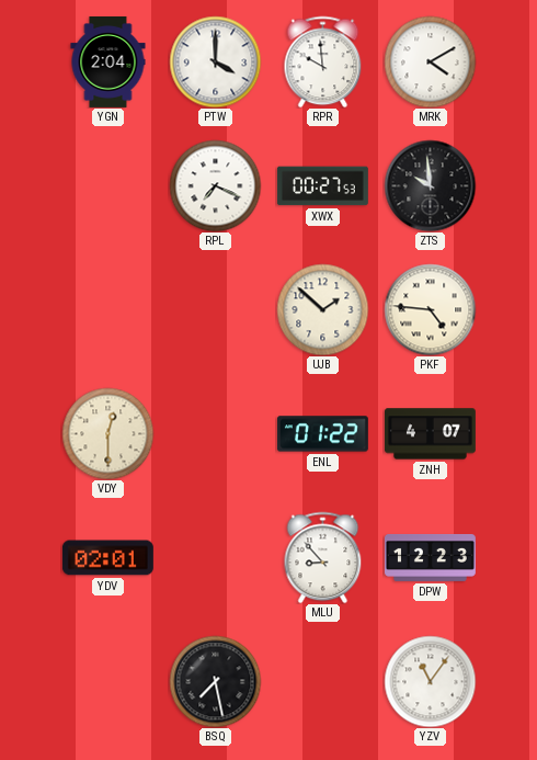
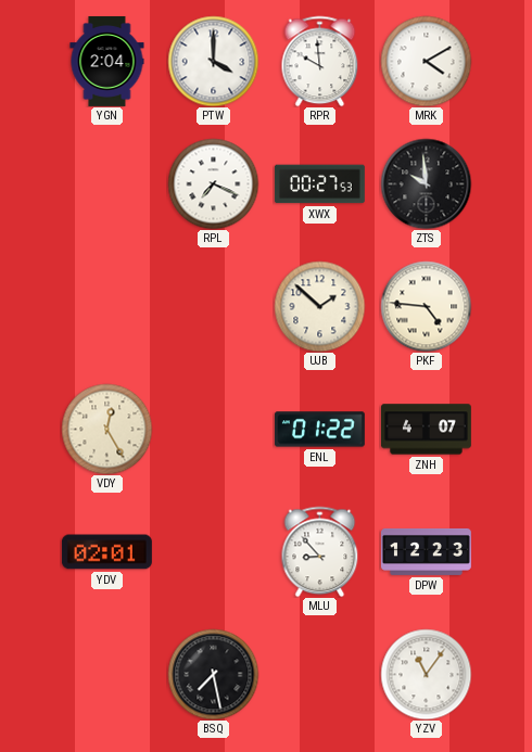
VDY: 12:30 -> 12:25 (106, 429)
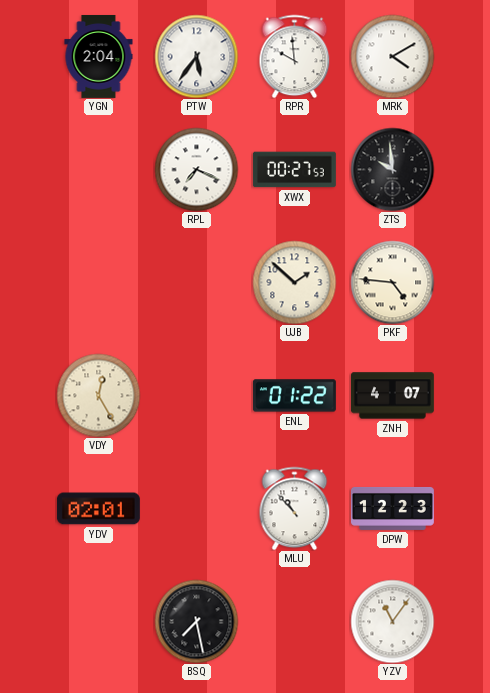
PTW: 4:00 -> 5:36 (196, 56)
MLU: 8:53 -> 10:53 (295, 508)
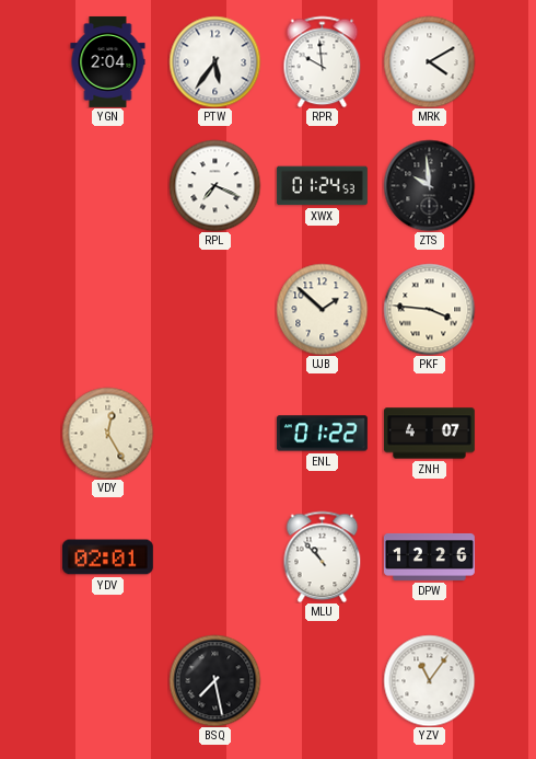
XWX: 00:27 -> 01:24 (322, 186)
PKF: 4:46 -> 3:46 (429, 309)
DPW: 12:23 -> 12:26 (429, 556)
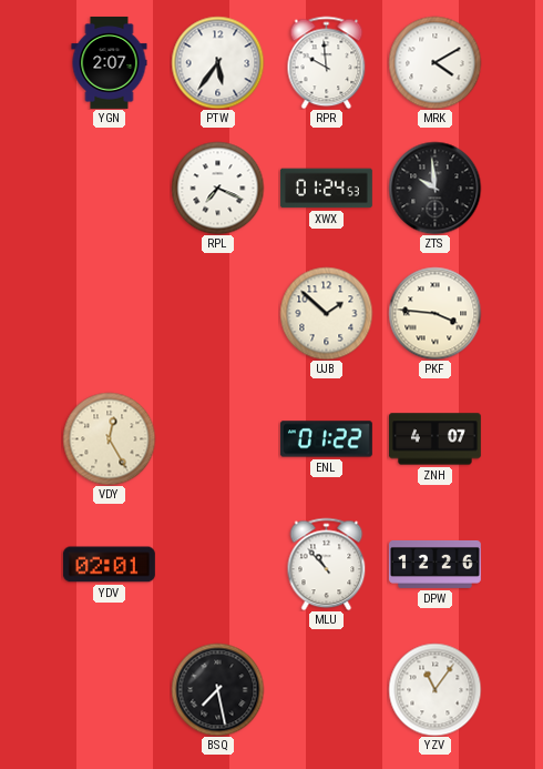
YGN: 2:04 -> 2:07 (110, 62)
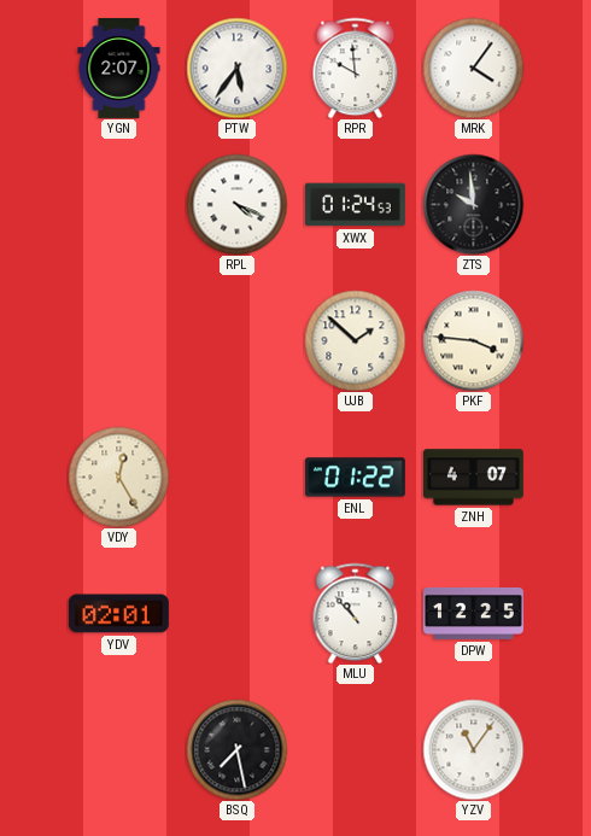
MRK: 4:10 -> 4:06 (473, 68)
RPL: 7:19 -> 4:19 (236, 204)
DPW: 12:26 -> 12:25 (473, 613)
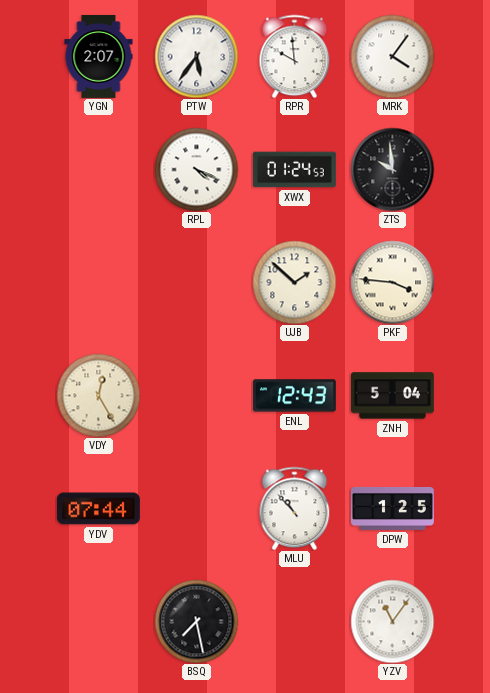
ENL: 01:22 -> 12:43 (294, 396)
ZNH: 4:07 -> 5:04 (392, 396)
YDV: 02:01 -> 07:44 (98, 509)
DPW: 12:25 -> 1:25 (392, 508)
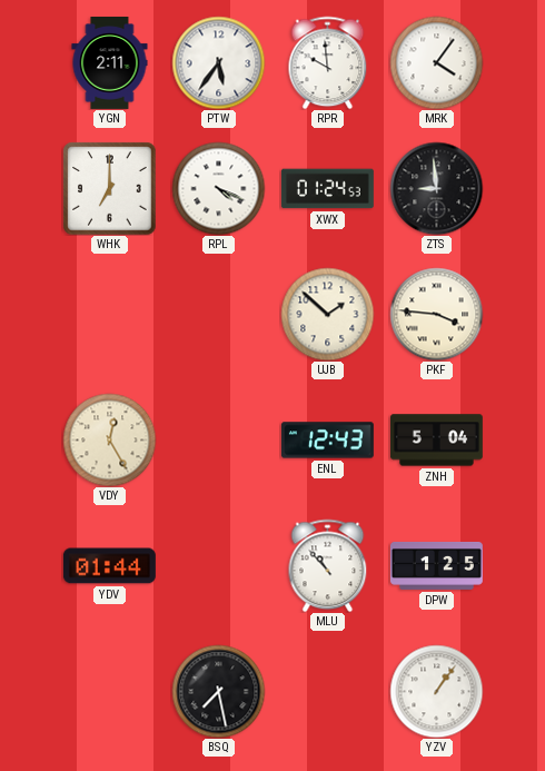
YGN: 2:07 -> 2:11 (110, 62)
WHK: none -> 7:00 (109, 188)
ZTS: 9:59 -> 8:59 (436, 188)
YDV: 07:44 -> 01:44 (109, 566)
YZV: 11:06 -> 1:06 (436, 691)
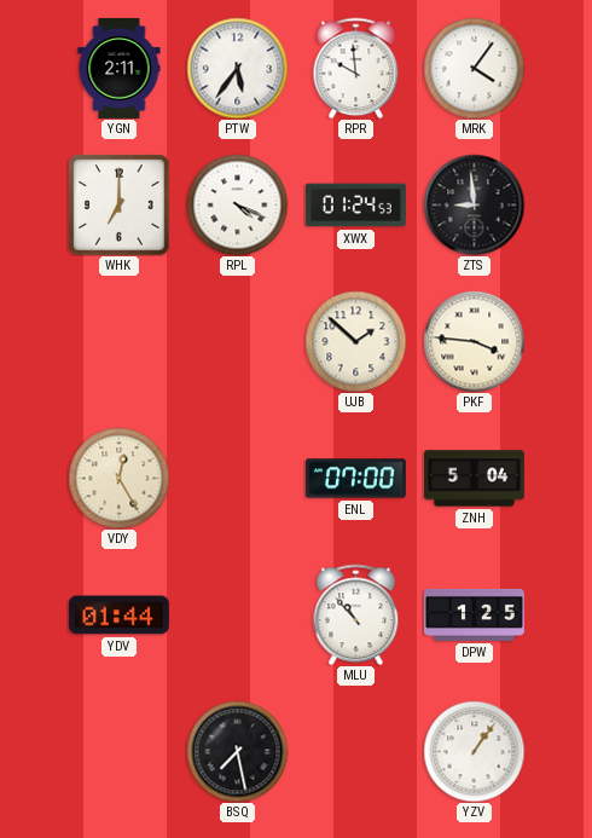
ENL: 12:43 -> 07:00 (355, 479)
